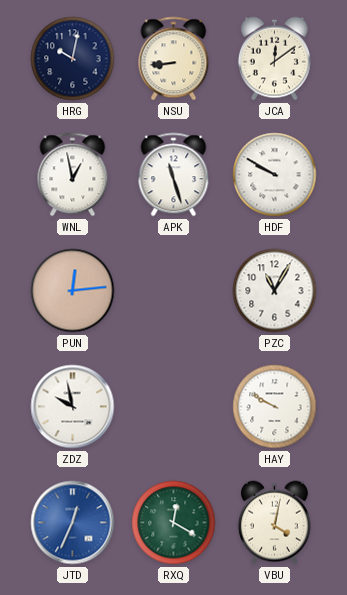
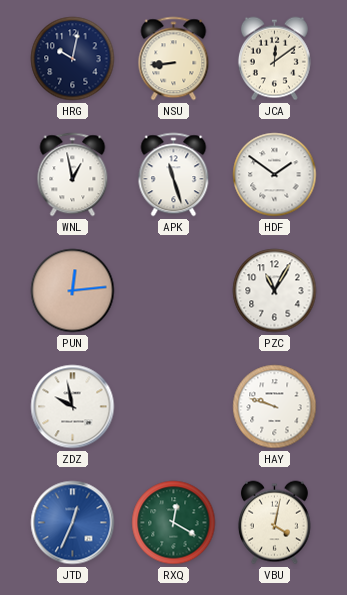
HDF: 9:50 -> 1:51 (275, 175)
HAY: 9:50 -> 9:48 (275, 407)
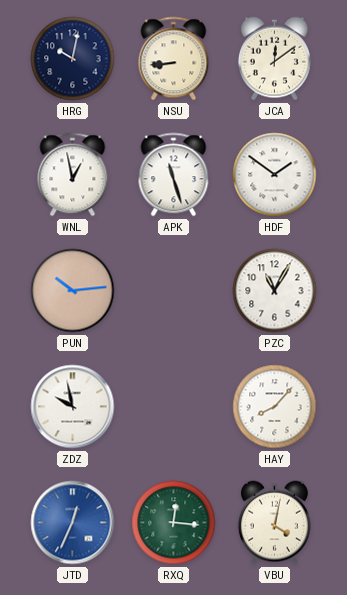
PUN: 12:14 -> 10:14 (73, 291)
HAY: 9:48 -> 8:07 (275, 407)
RXQ: 12:20 -> 12:16 (174, 523)
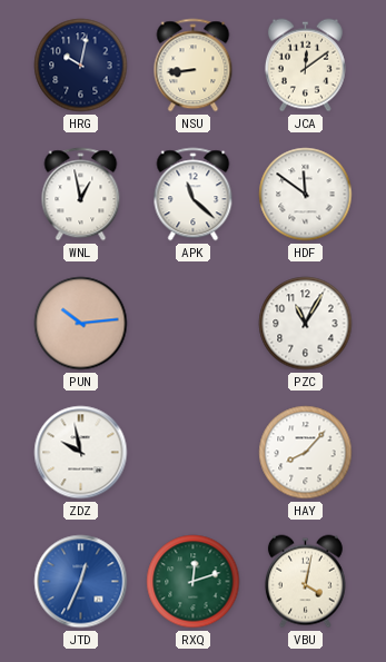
APK: 11:27 -> 11:22 (194, 195)
HDF: 1:51 -> 11:51 (306, 195)
RXQ: 12:16 -> 12:12 (194, 582)
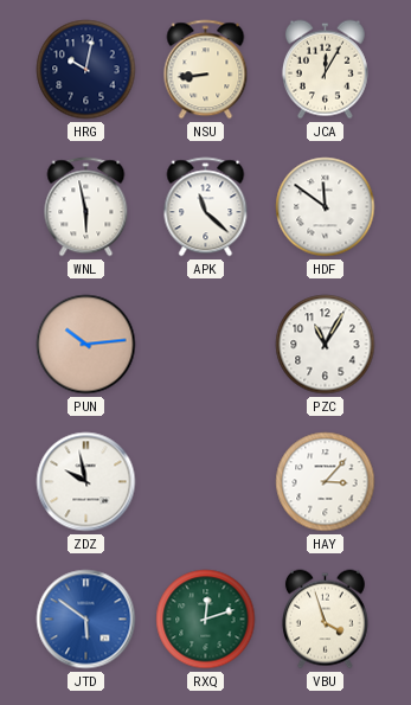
JCA: 12:09 -> 12:05 (325, 70)
WNL: 12:58 -> 5:58 (86, 207)
HAY: 8:07 -> 3:07 (326, 482)
JTD: 12:34 -> 5:51 (86, 620)
VBU: 4:02 -> 3:57 (325, 620)
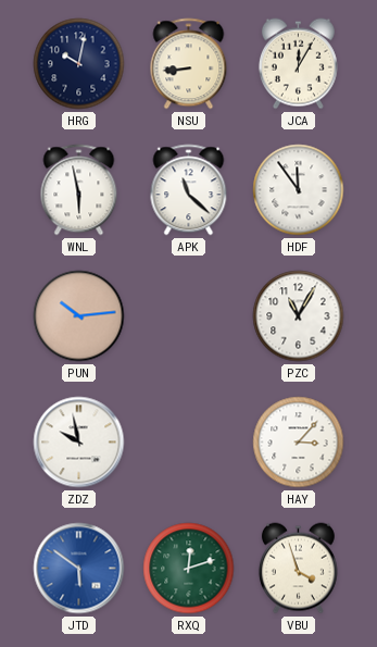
HDF: 11:51 -> 11:54 (299, 190)
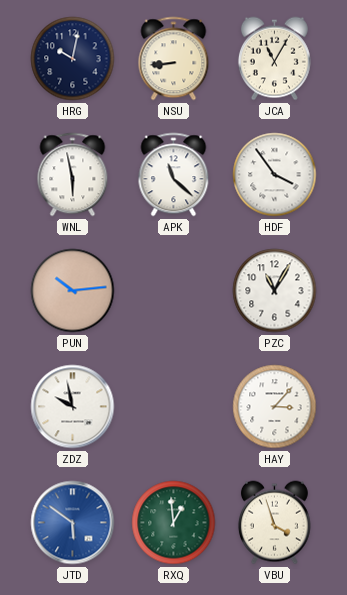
JCA: 12:05 -> 11:05 (274, 59)
HDF: 11:54 -> 3:54 (275, 175)
RXQ: 12:12 -> 12:59 (174, 523)
